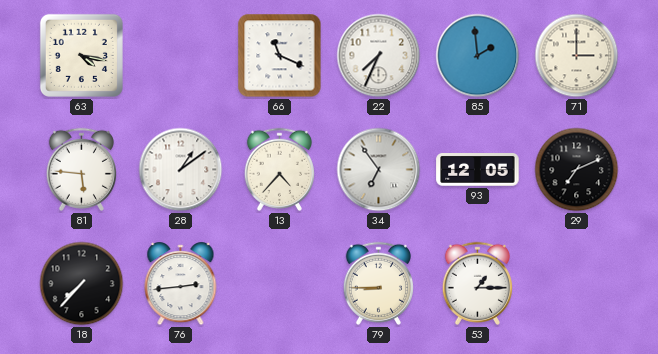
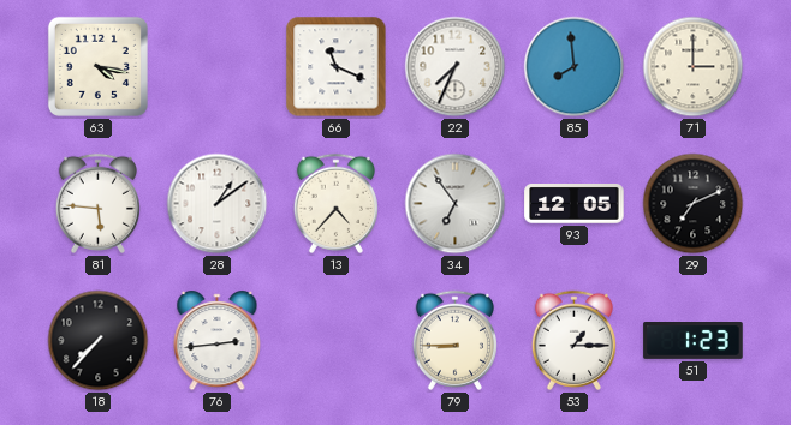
85: 1:59 -> 7:59 (575, 67)
51: none -> 1:23 (694, 341)
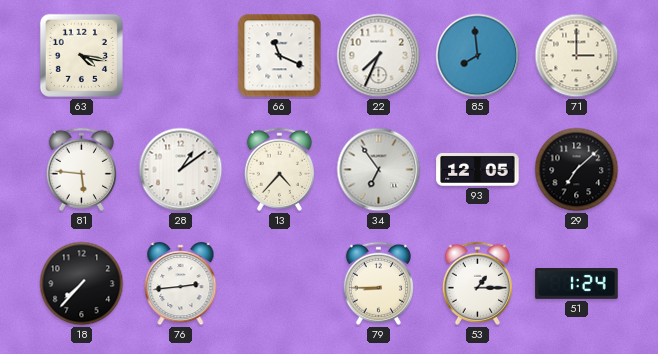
29: 7:11 -> 7:08 (577, 170)
51: 1:23 -> 1:24 (577, 284)
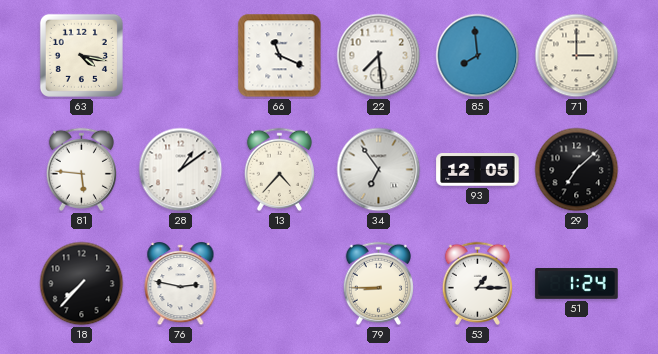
22: 7:34 -> 7:29 (379, 56)
76: 2:44 -> 2:47 (181, 284)
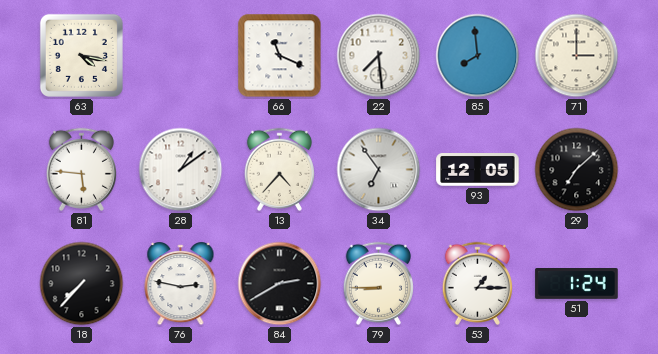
84: none -> 2:40 (280, 284)
